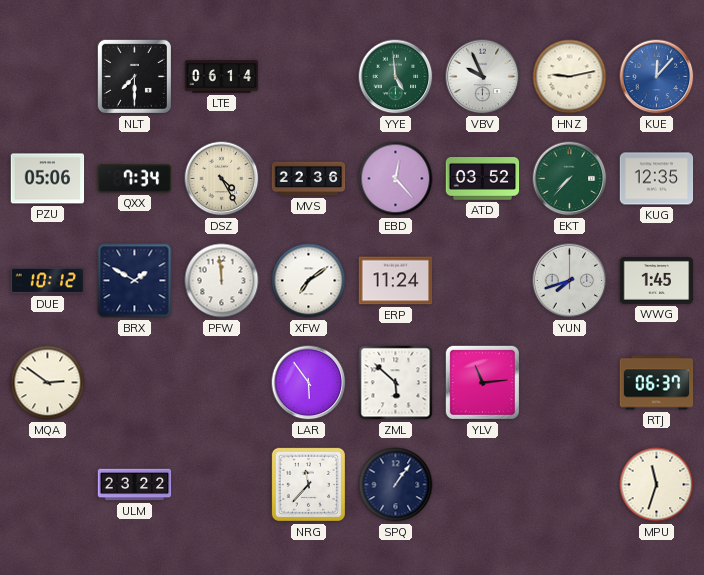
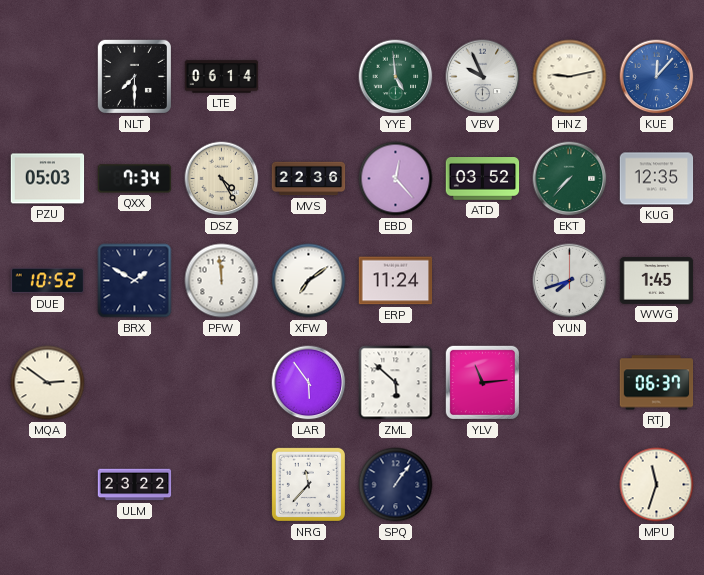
PZU: 05:06 -> 05:03 (48, 179)
DUE: 10:12 -> 10:52 (48, 281)
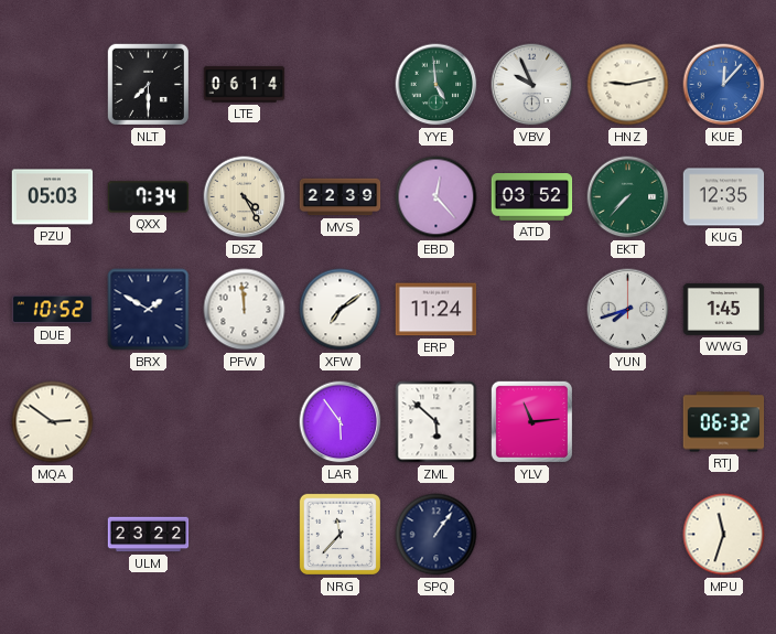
MVS: 22:36 -> 22:39 (341, 197)
RTJ: 06:37 -> 06:32 (724, 422)
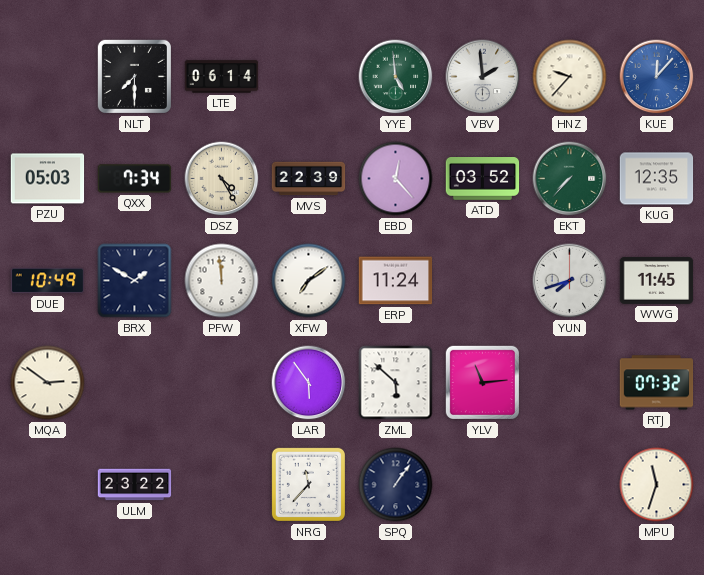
VBV: 9:56 -> 1:59 (483, 77)
HNZ: 9:13 -> 9:37 (570, 77)
DUE: 10:52 -> 10:49 (48, 281)
WWG: 1:45 -> 11:45 (657, 280)
RTJ: 06:32 -> 07:32 (657, 383)
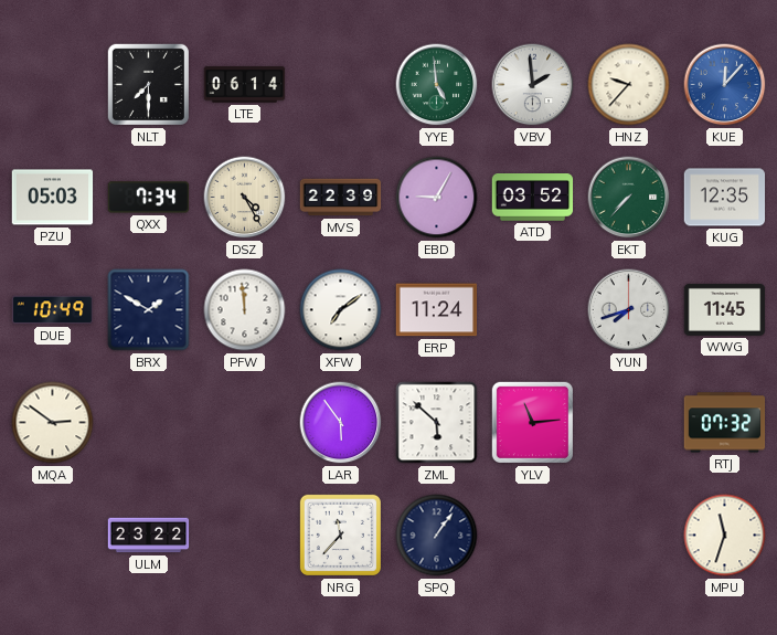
EBD: 12:23 -> 9:05 (437, 198)
